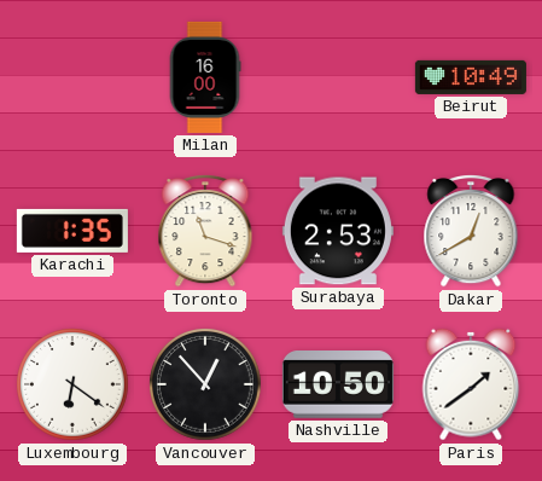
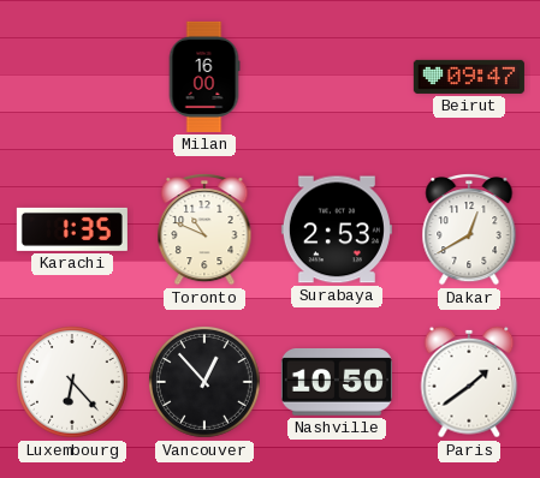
Beirut: 10:49 -> 09:47 (469, 77)
Toronto: 11:18 -> 10:49 (204, 231)
Luxembourg: 6:21 -> 6:23 (73, 383)
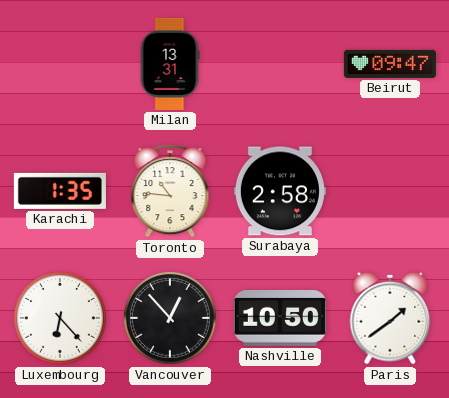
Milan: 16:00 -> 13:31 (170, 64)
Toronto: 10:49 -> 10:46 (170, 192)
Surabaya: 2:53 -> 2:58 (280, 191)
Dakar: 12:40 -> none (469, 231)
